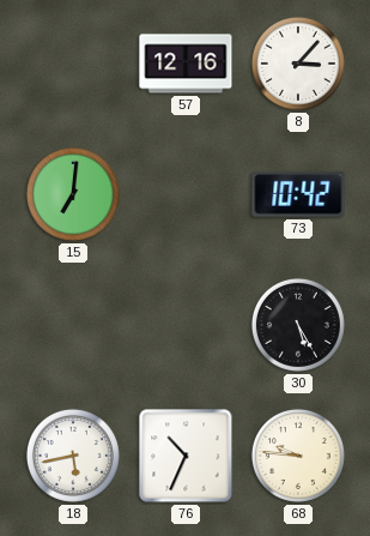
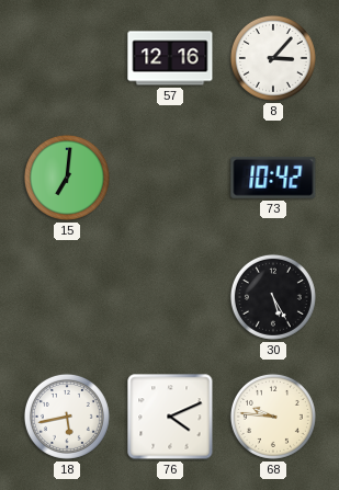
76: 10:34 -> 4:11 (170, 417)
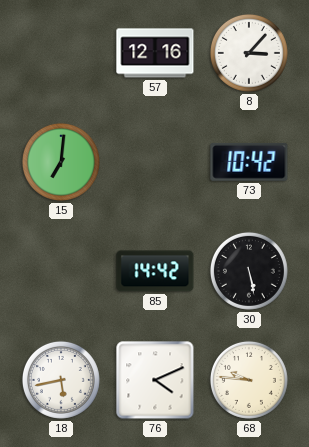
85: none -> 14:42 (155, 271)
30: 5:25 -> 5:28 (249, 271)
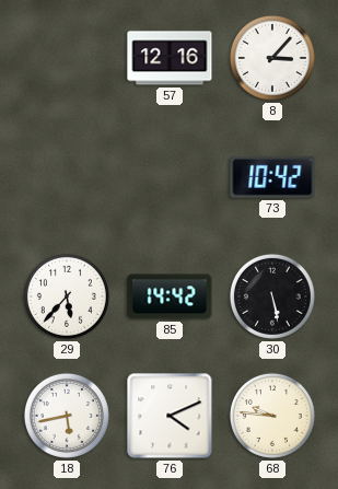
15: 7:01 -> none (61, 162)
29: none -> 5:37 (67, 296)
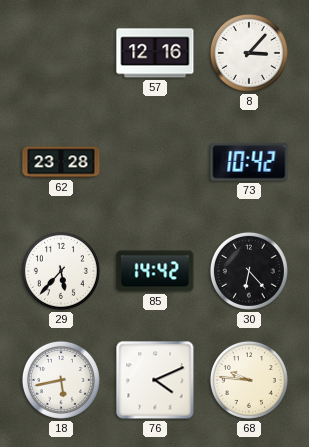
62: none -> 23:28 (61, 162)
30: 5:28 -> 6:23 (249, 271)
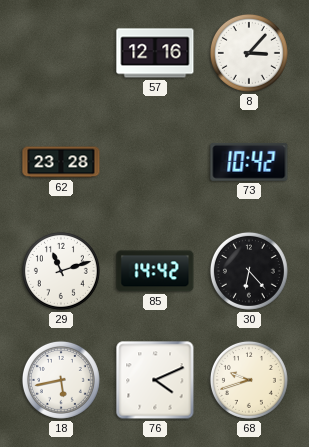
29: 5:37 -> 11:12 (61, 271)
68: 9:46 -> 9:42 (249, 380)
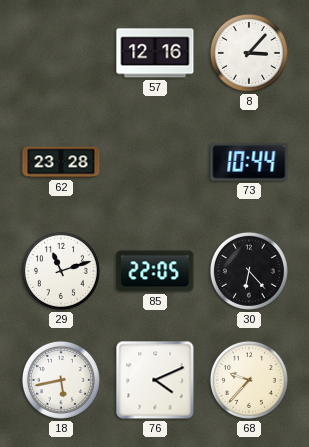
73: 10:42 -> 10:44 (249, 162)
85: 14:42 -> 22:05 (155, 271)
68: 9:42 -> 9:37 (249, 380)
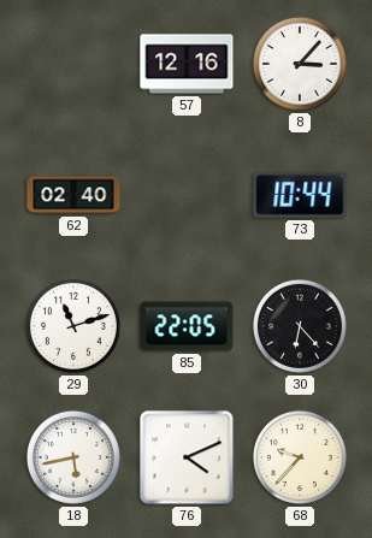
62: 23:28 -> 02:40 (73, 195)
